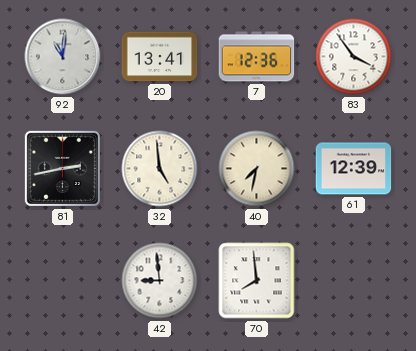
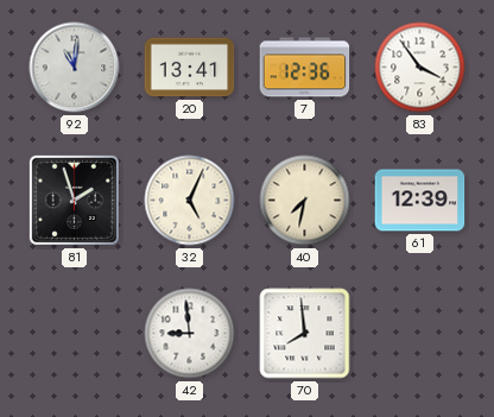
81: 2:43 -> 1:57 (74, 200)
32: 4:59 -> 5:04 (190, 201)
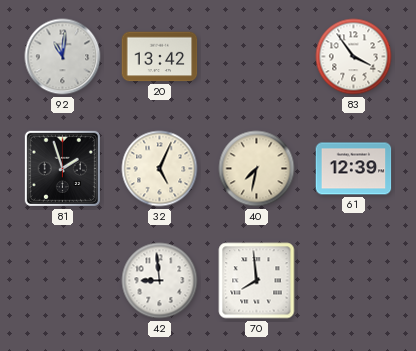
20: 13:41 -> 13:42 (160, 57)
7: 12:36 -> none (305, 68)
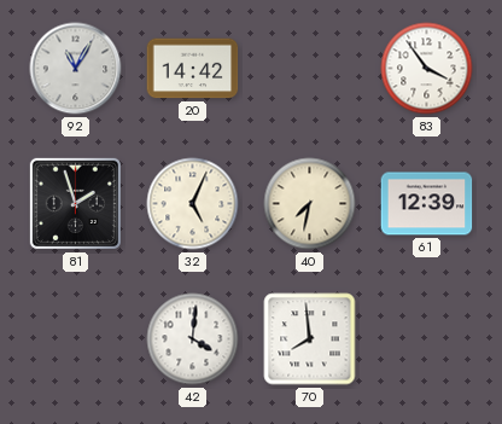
92: 11:01 -> 11:05 (76, 69)
20: 13:42 -> 14:42 (193, 69)
42: 8:59 -> 4:01 (193, 339)
